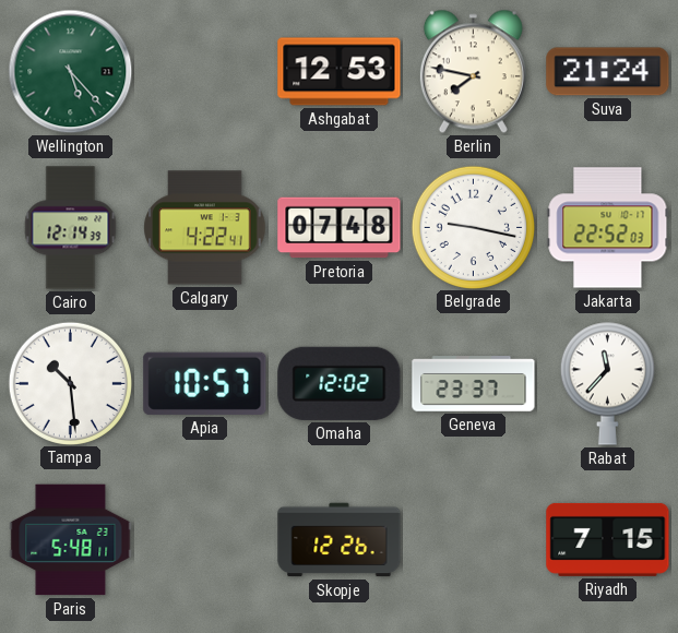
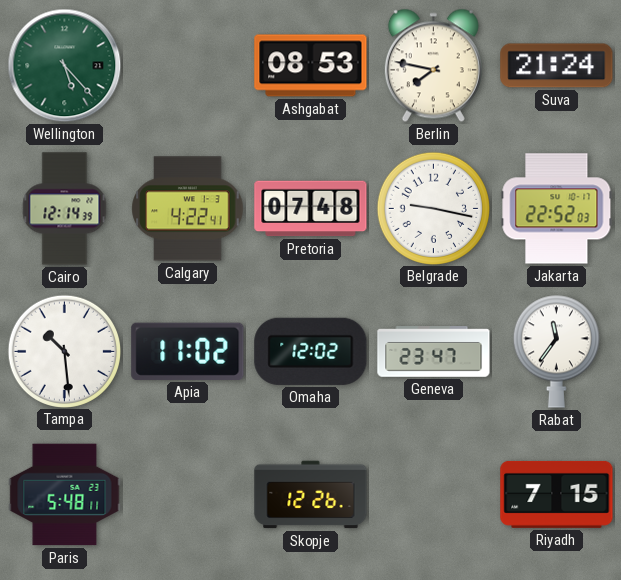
Ashgabat: 12:53 -> 08:53 (311, 66)
Apia: 10:57 -> 11:02 (188, 351)
Geneva: 23:37 -> 23:47 (434, 352)
Rabat: 11:37 -> 11:36 (556, 351)
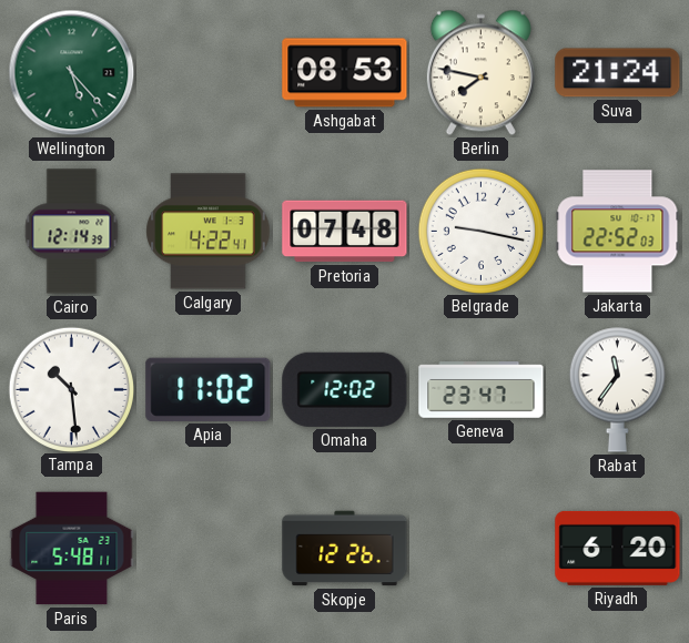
Riyadh: 7:15 -> 6:20 (618, 548)
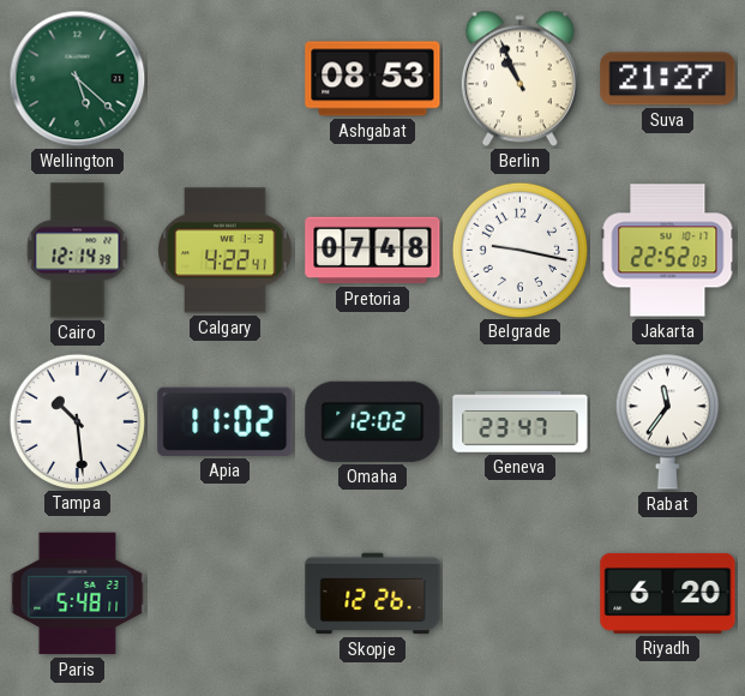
Wellington: 5:23 -> 5:22 (78, 79)
Berlin: 7:47 -> 10:56 (519, 79)
Suva: 21:24 -> 21:27 (668, 79)
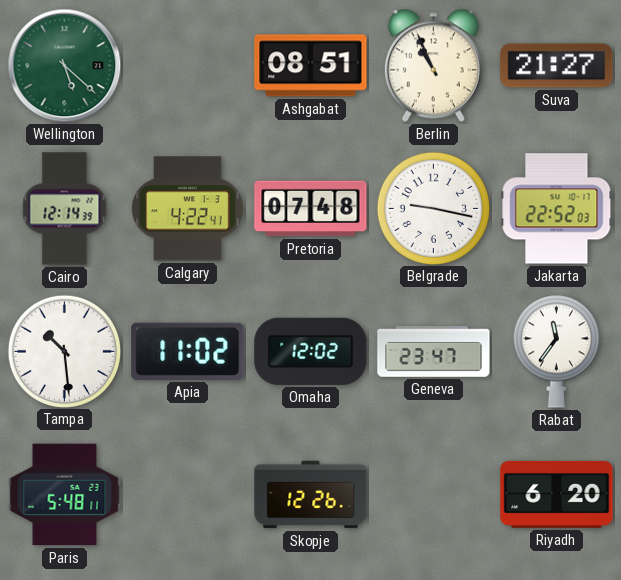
Ashgabat: 08:53 -> 08:51 (311, 66)
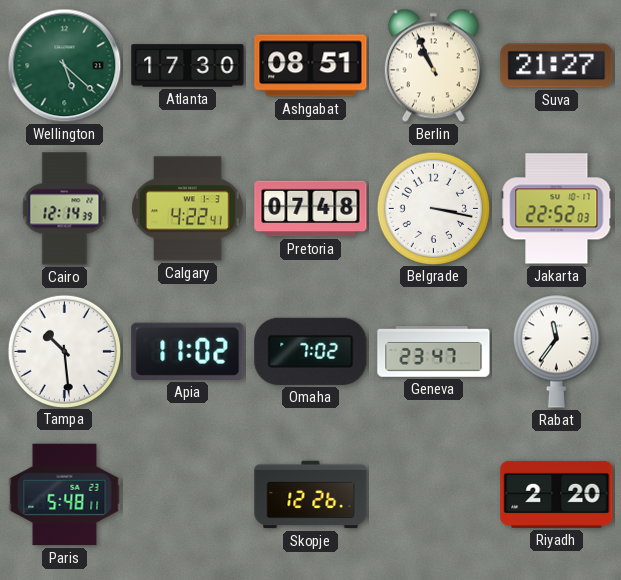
Atlanta: none -> 17:30 (188, 66)
Belgrade: 9:17 -> 3:17 (433, 208)
Omaha: 12:02 -> 7:02 (311, 351)
Riyadh: 6:20 -> 2:20 (557, 494)
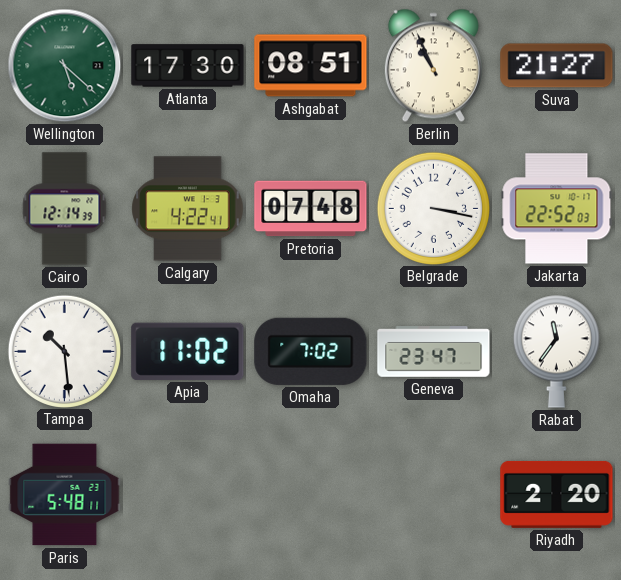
Skopje: 12:26 -> none (311, 495)
